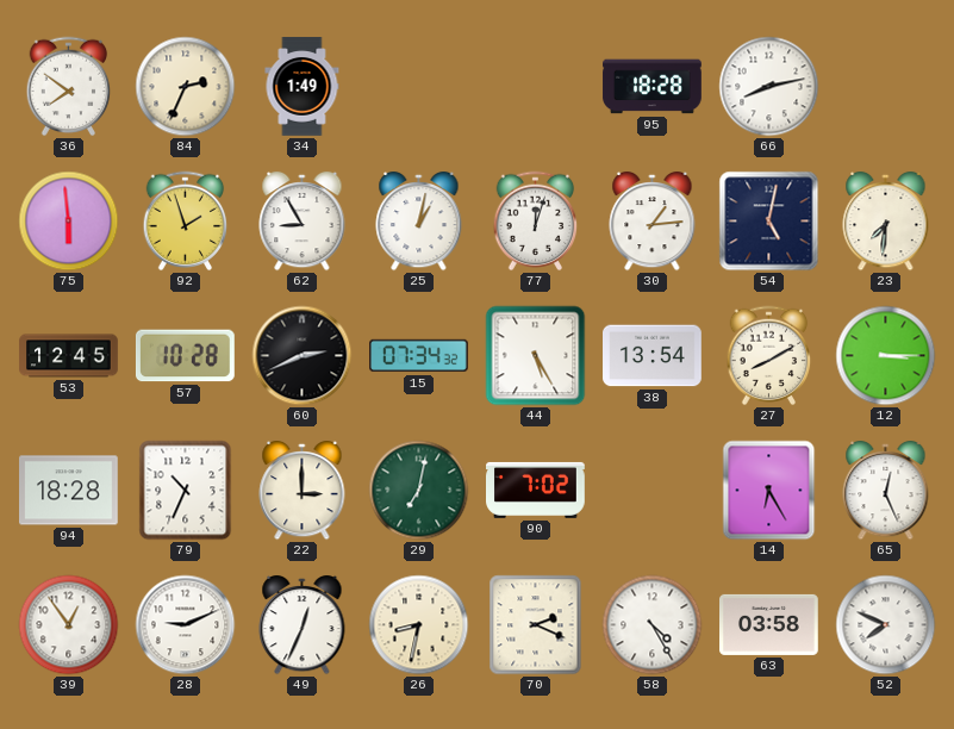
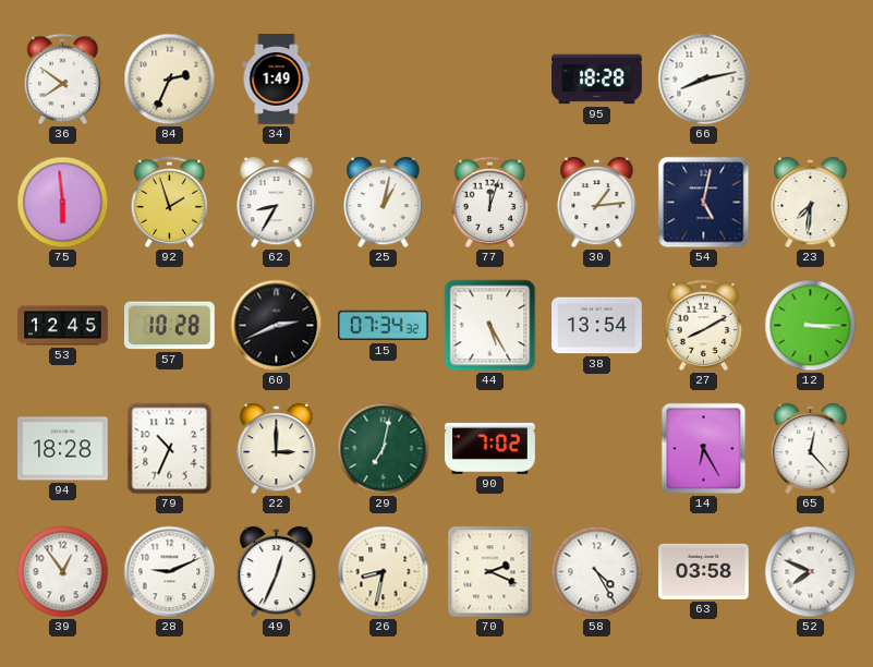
62: 8:55 -> 8:35 (277, 203)
65: 12:26 -> 12:23 (811, 449)
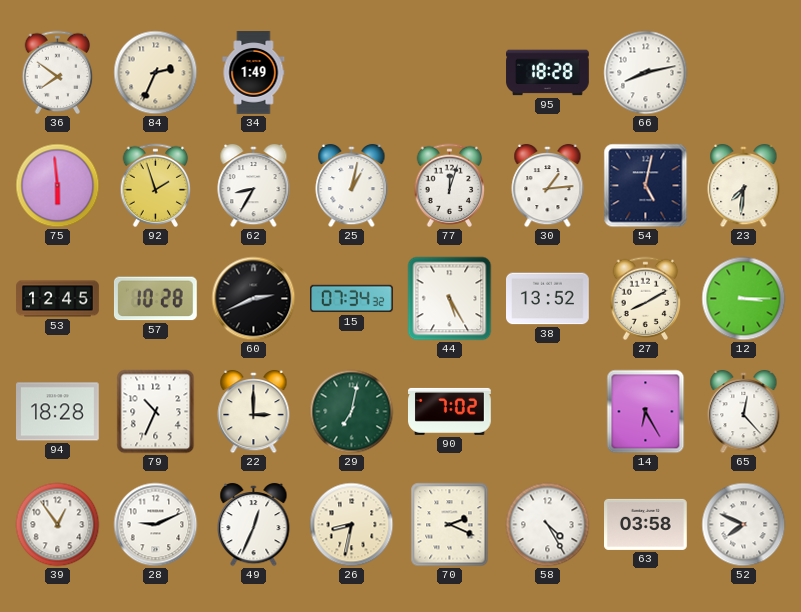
38: 13:54 -> 13:52 (548, 299)
